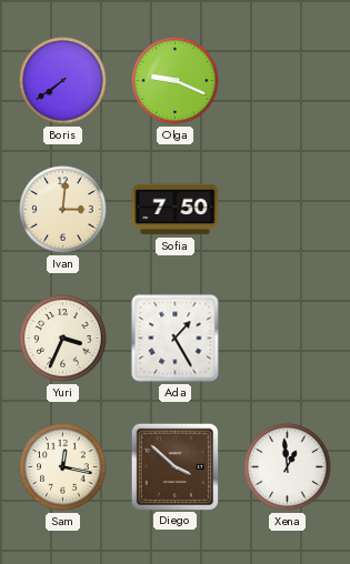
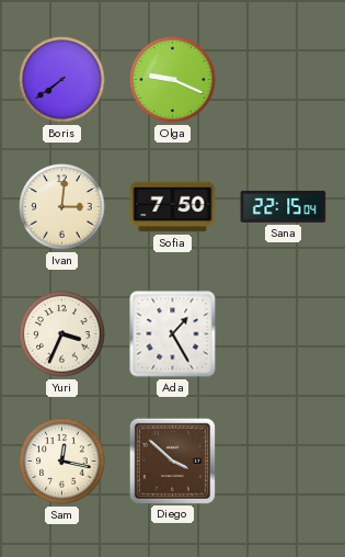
Sana: none -> 22:15 (284, 206)
Xena: 12:59 -> none (288, 467)
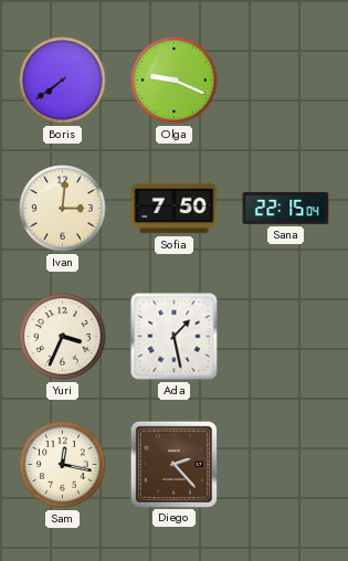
Ada: 1:25 -> 1:28 (175, 337)
Diego: 3:52 -> 2:23 (173, 464)
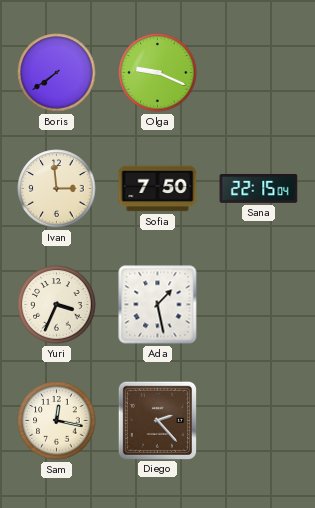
Ivan: 3:01 -> 2:59 (57, 189)
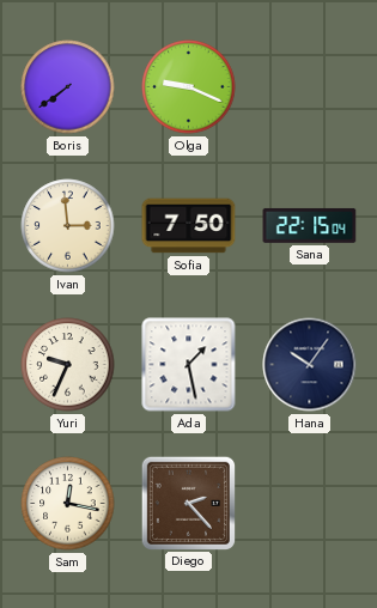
Yuri: 3:34 -> 9:34 (68, 365)
Hana: none -> 10:06 (310, 365)
